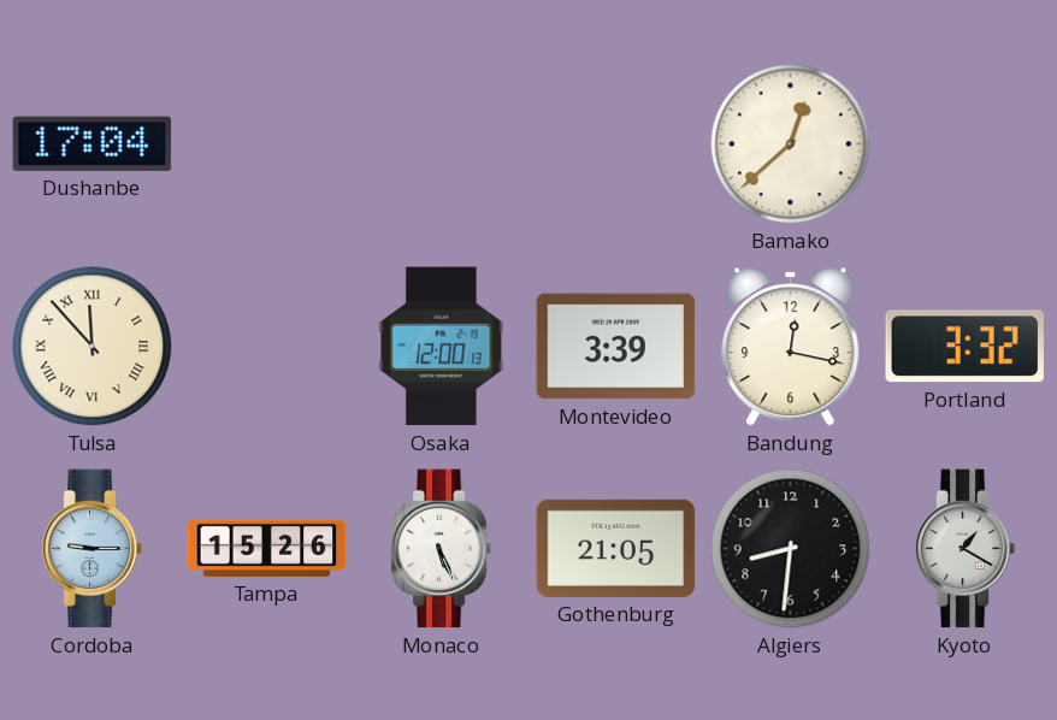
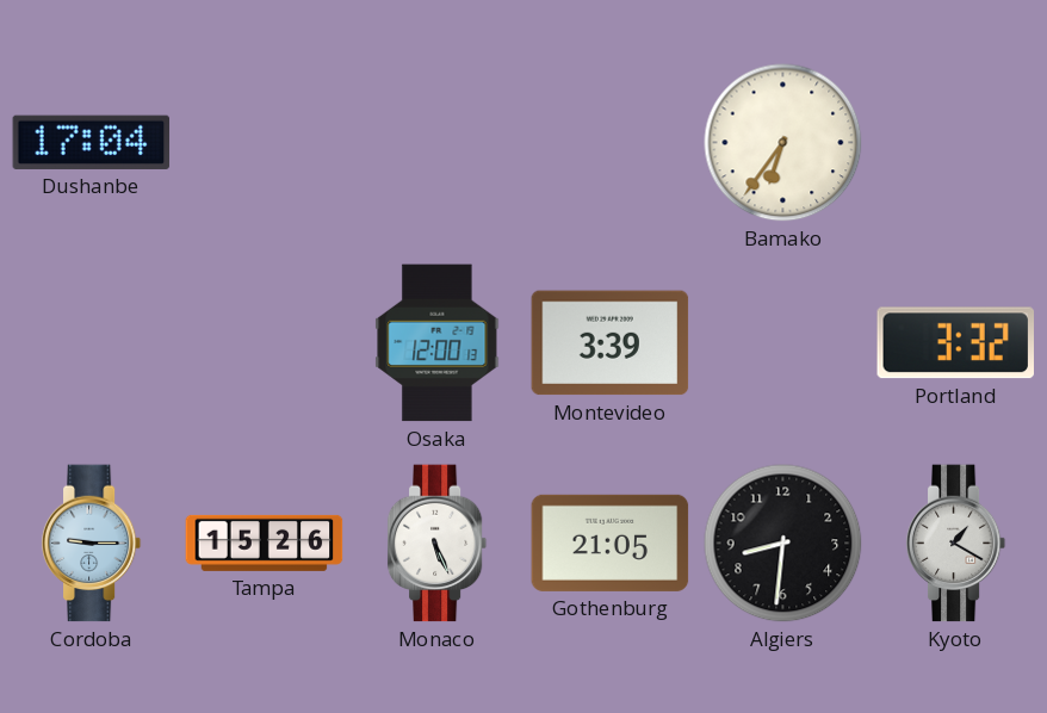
Bamako: 12:38 -> 6:36 (783, 143)
Tulsa: 11:53 -> none (93, 347)
Bandung: 12:17 -> none (791, 347)
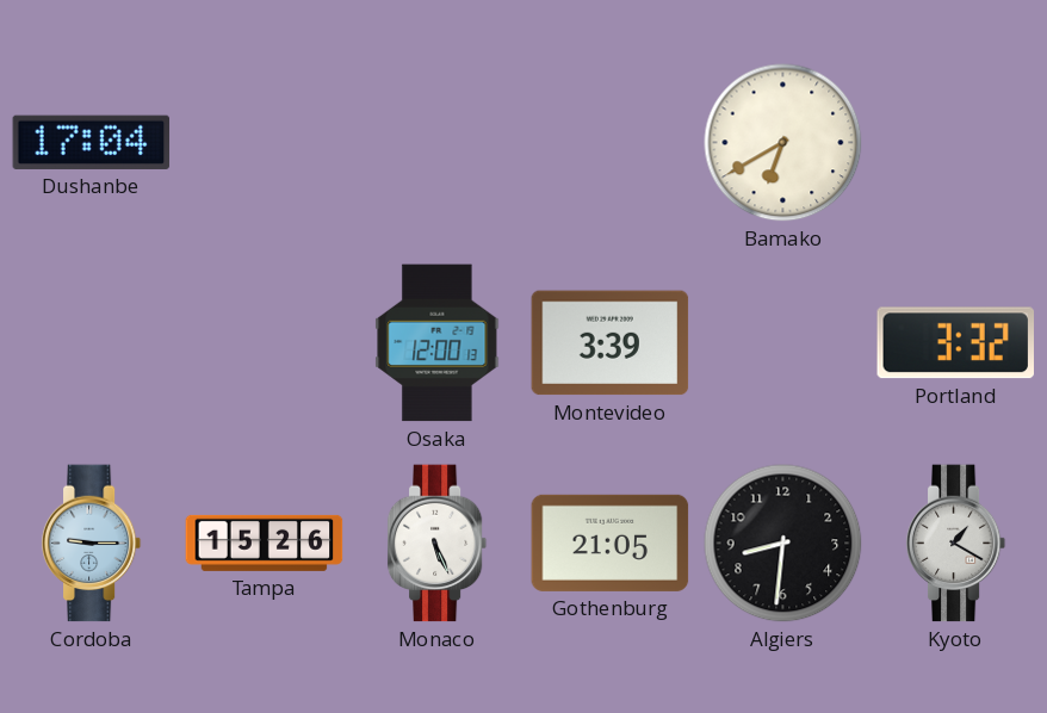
Bamako: 6:36 -> 6:40 (783, 143)
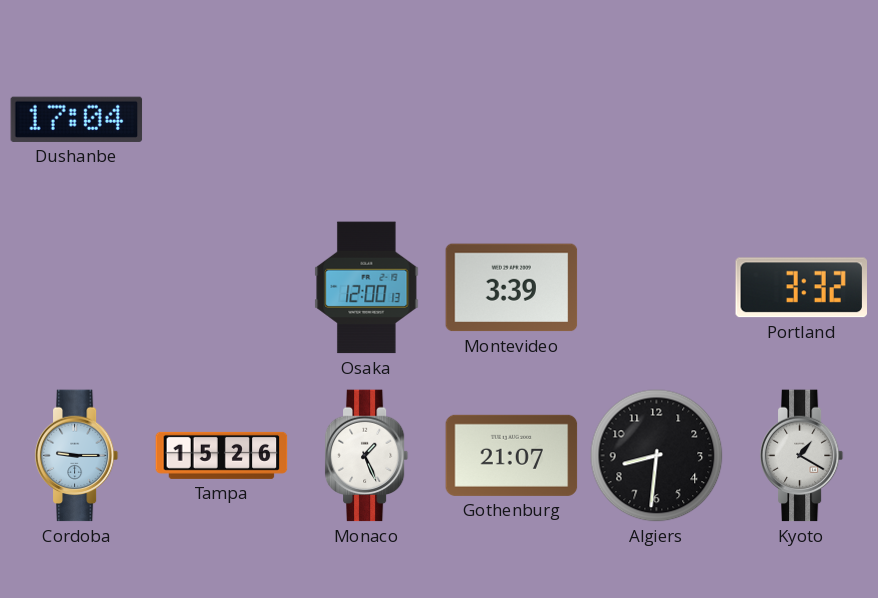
Bamako: 6:40 -> none (783, 143)
Monaco: 5:26 -> 1:26 (367, 456)
Gothenburg: 21:05 -> 21:07 (512, 455)
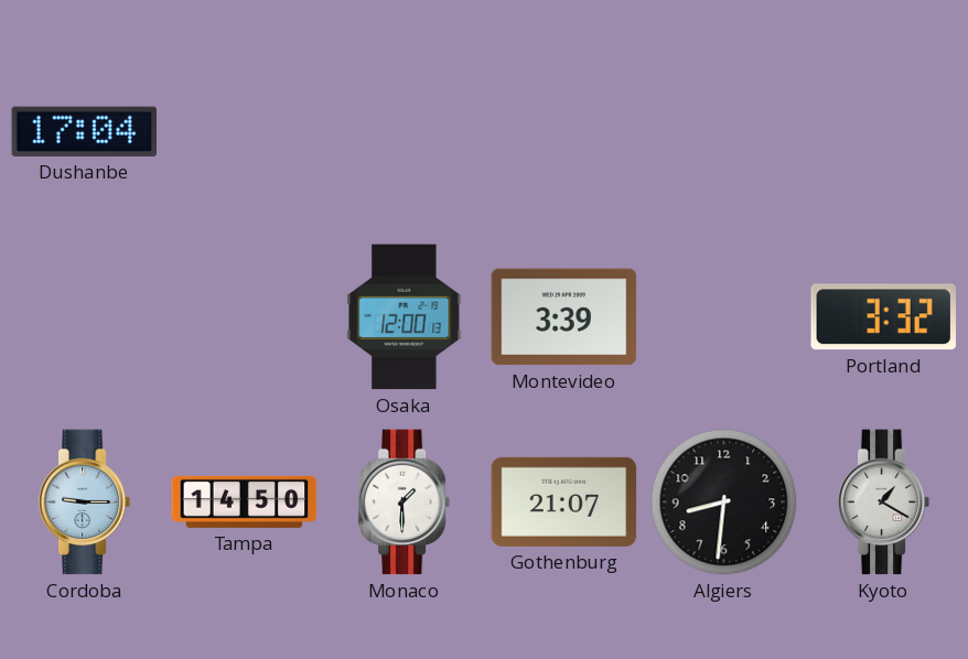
Tampa: 15:26 -> 14:50 (245, 501)
Monaco: 1:26 -> 1:30 (405, 503)
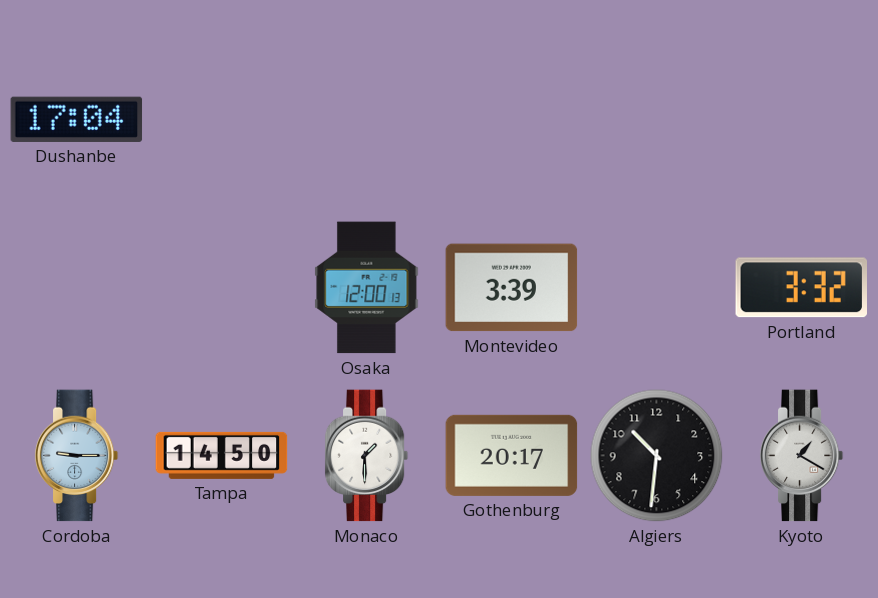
Gothenburg: 21:07 -> 20:17 (512, 455)
Algiers: 8:31 -> 10:31 (657, 456)
